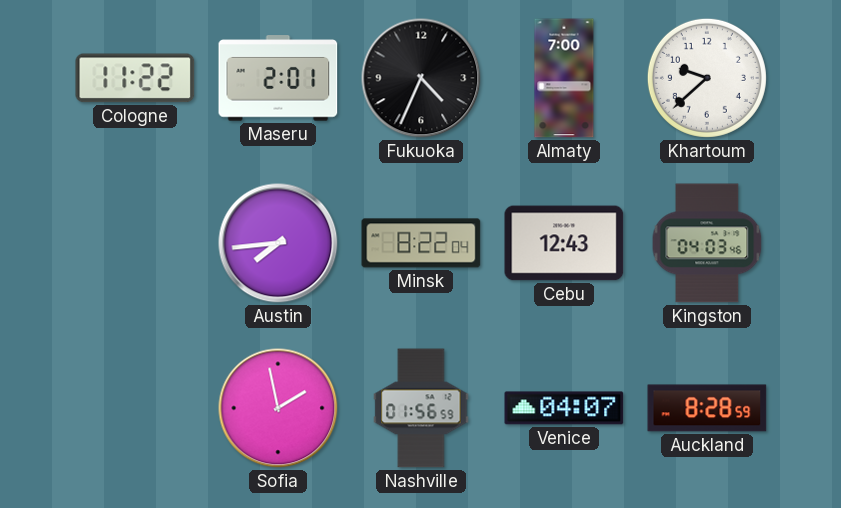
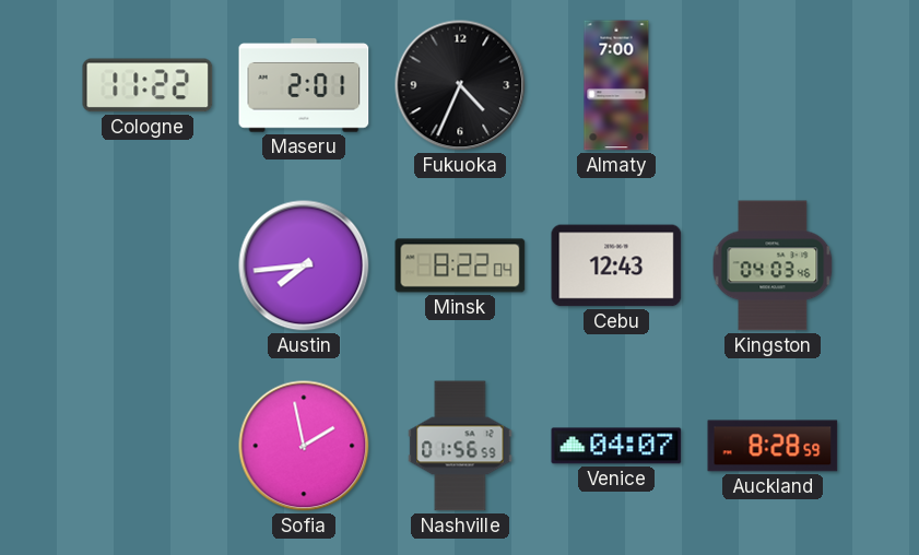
Khartoum: 9:38 -> none (707, 78)
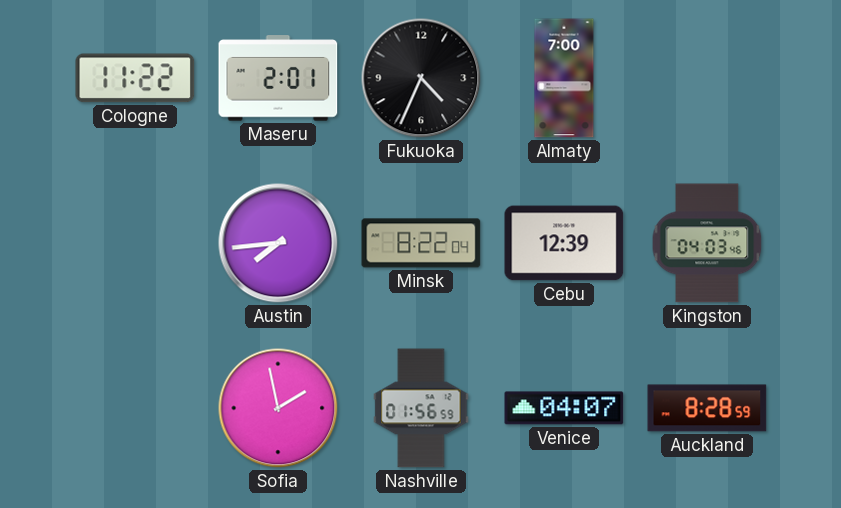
Cebu: 12:43 -> 12:39 (564, 243)
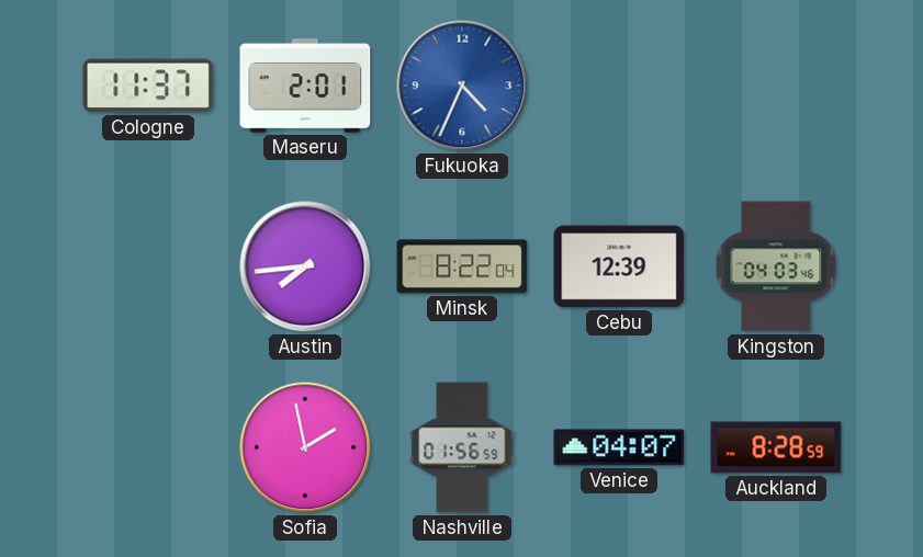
Cologne: 11:22 -> 11:37 (148, 86)
Fukuoka dial: black -> blue (462, 86)
Almaty: 7:00 -> none (564, 78)
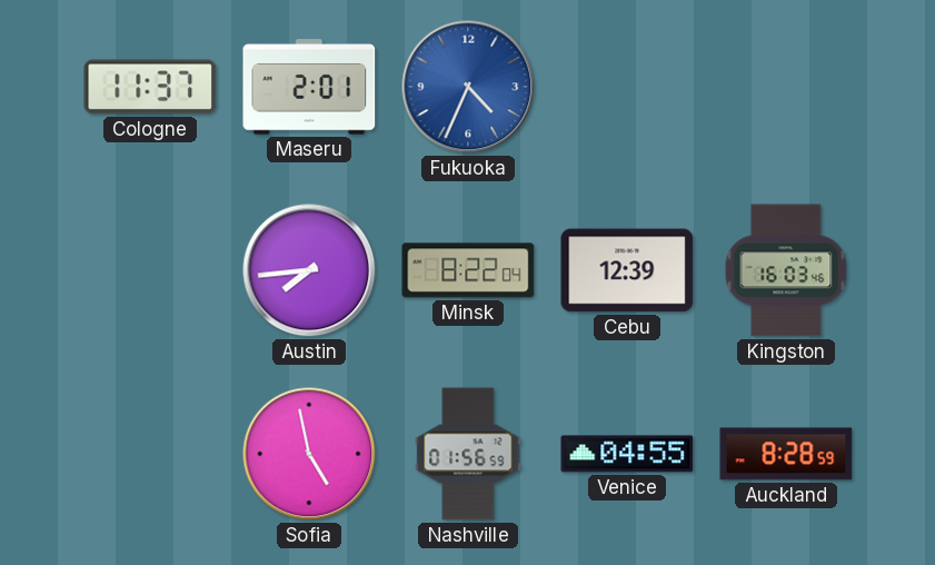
Kingston: 04:03 -> 16:03 (786, 270)
Sofia: 1:58 -> 4:58 (309, 454)
Venice: 04:07 -> 04:55 (627, 454)
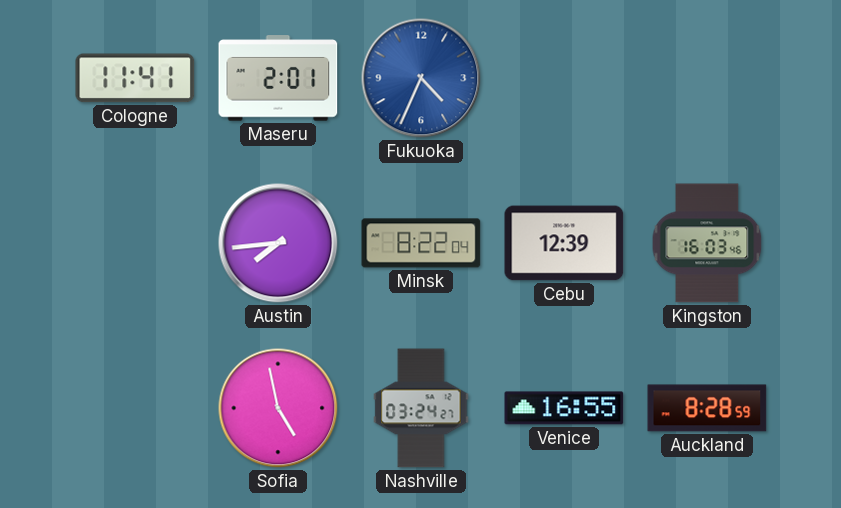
Cologne: 11:37 -> 11:41 (135, 78)
Nashville: 01:56 -> 03:24 (421, 408)
Venice: 04:55 -> 16:55 (564, 408)
